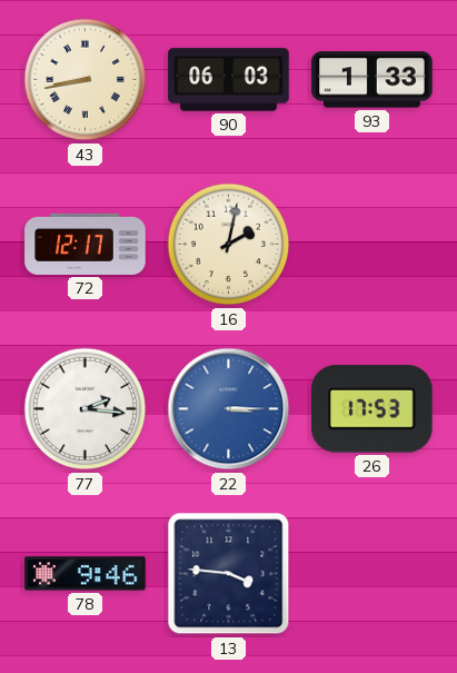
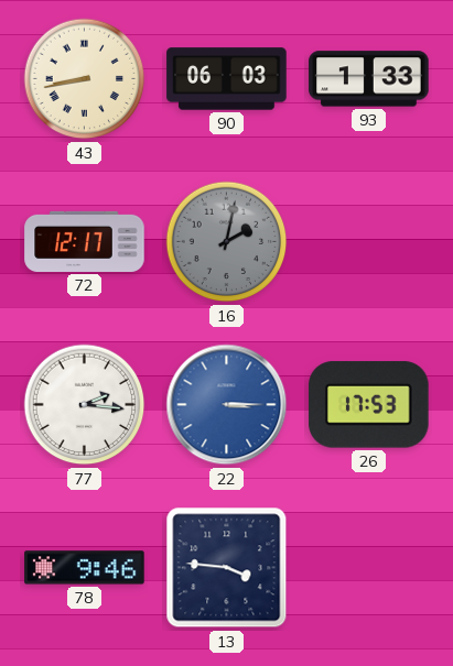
16 dial: cream -> grey (227, 242)
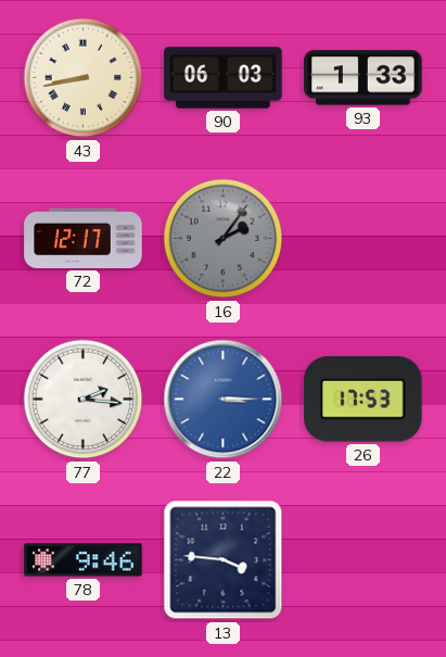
16: 2:02 -> 2:06 (224, 239)
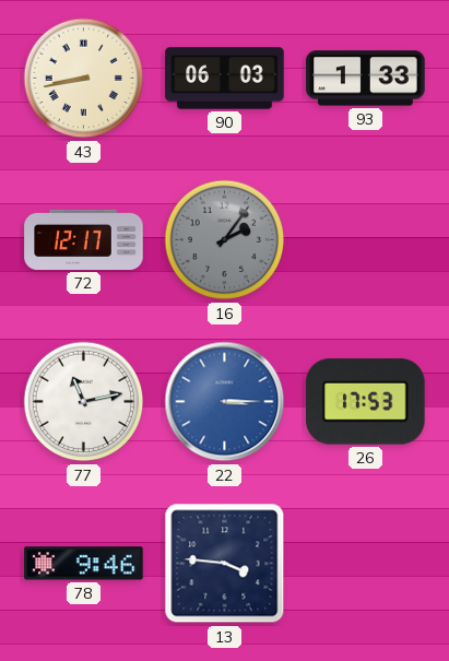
77: 2:16 -> 11:13 (84, 402)
